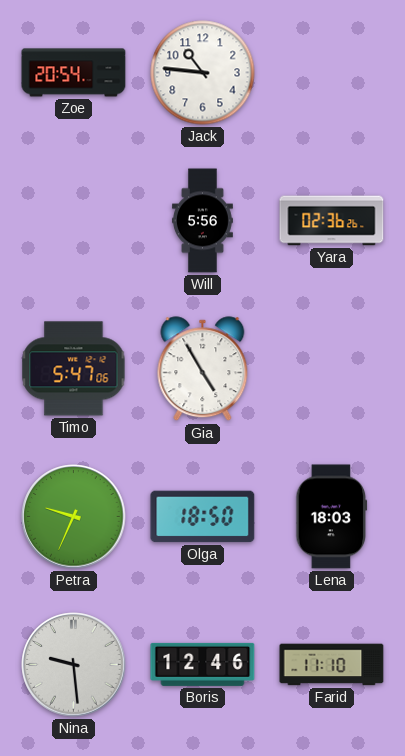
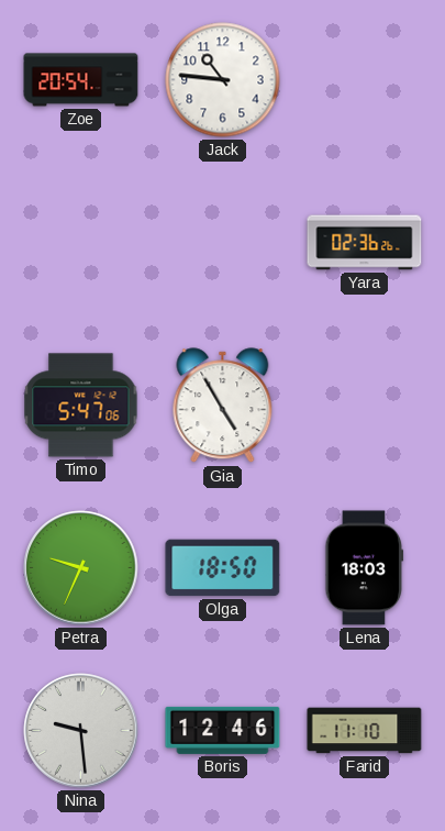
Will: 5:56 -> none (203, 221)
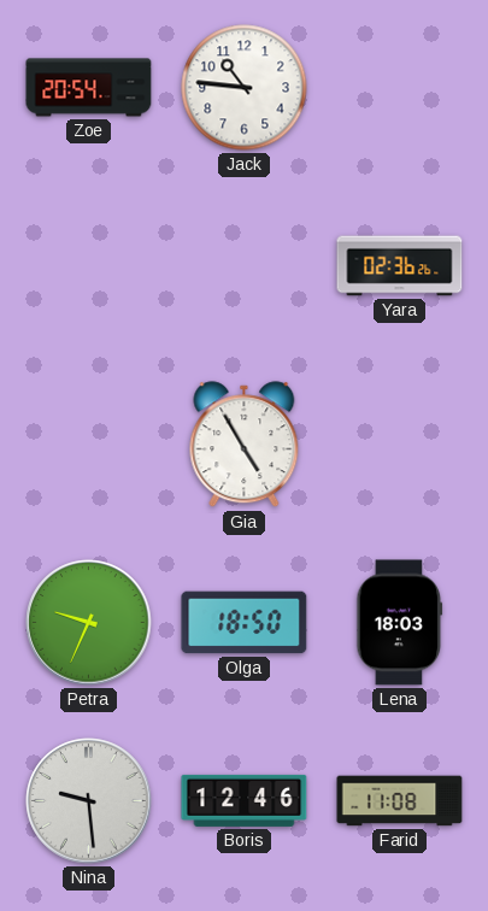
Timo: 5:47 -> none (81, 406)
Farid: 11:10 -> 11:08 (400, 801)
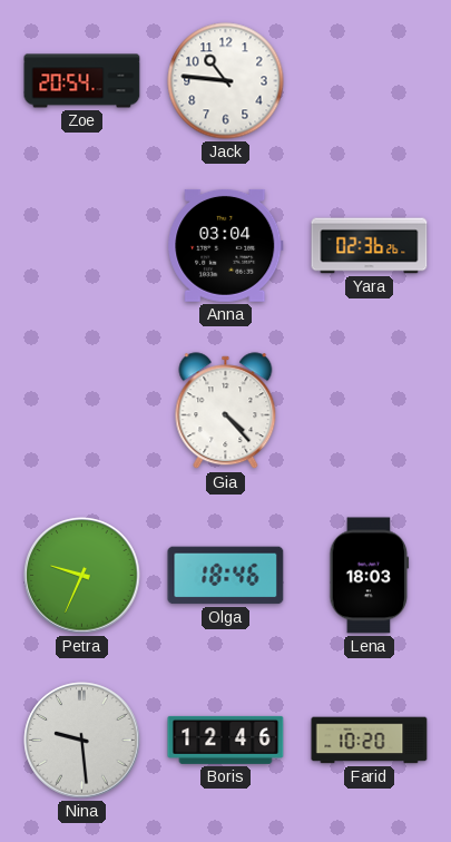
Anna: none -> 03:04 (226, 245)
Gia: 4:55 -> 4:23 (226, 411)
Olga: 18:50 -> 18:46 (226, 576)
Farid: 11:08 -> 10:20 (370, 741)
